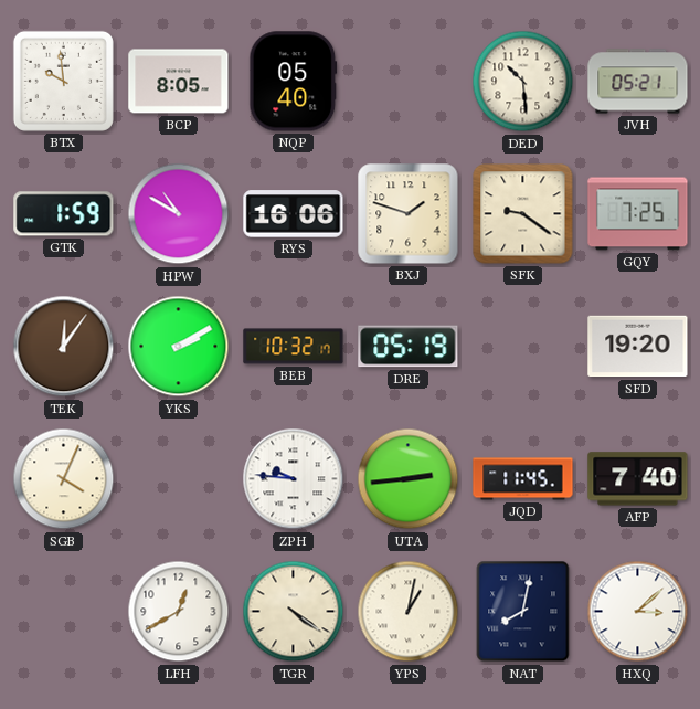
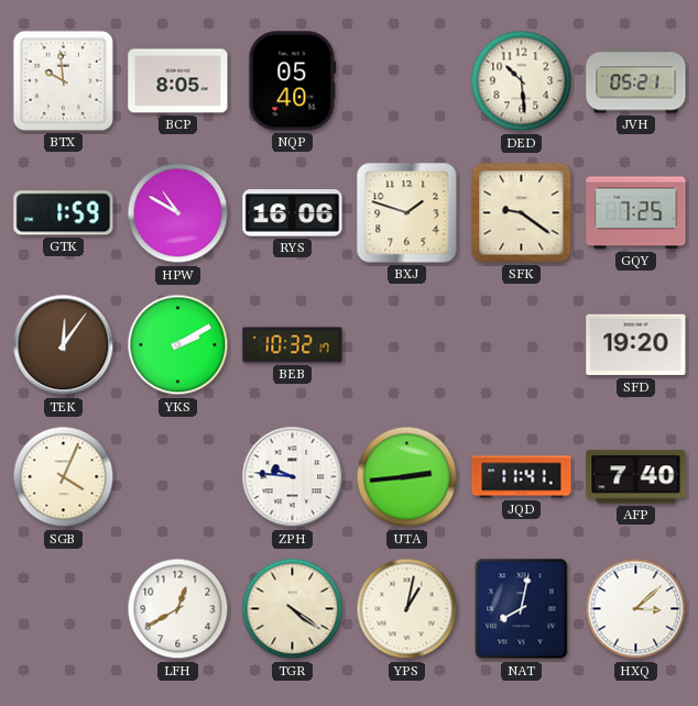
DRE: 05:19 -> none (409, 347)
JQD: 11:45 -> 11:41 (522, 477)
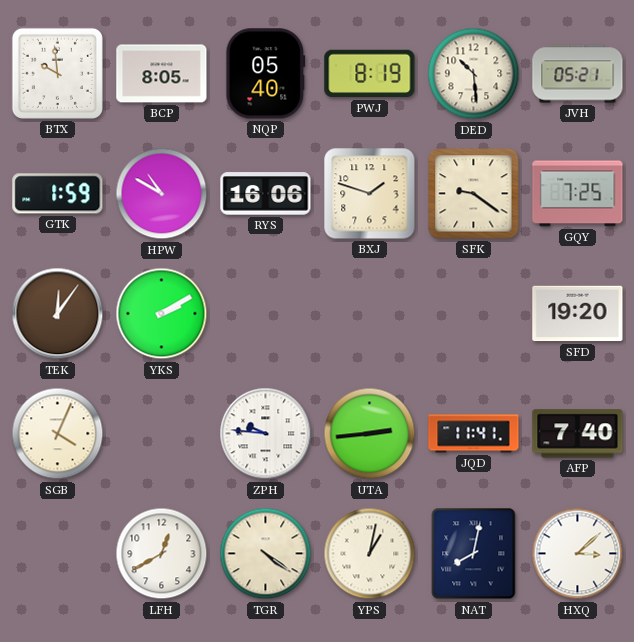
PWJ: none -> 8:19 (370, 74)
BEB: 10:32 -> none (293, 345)
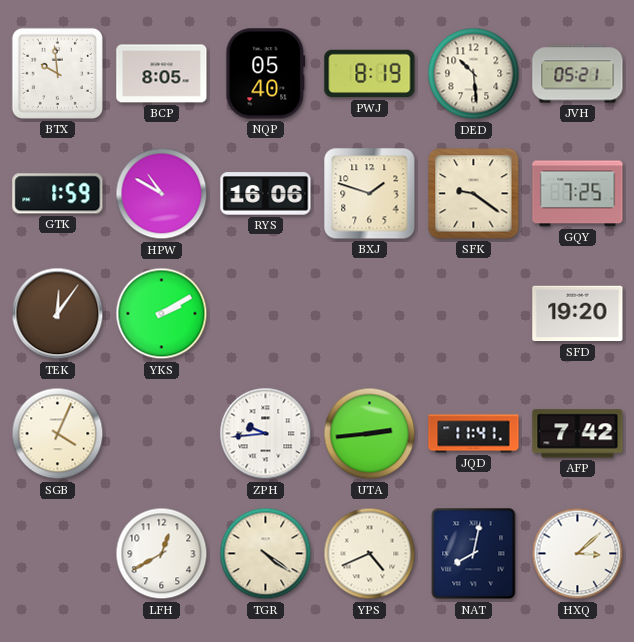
ZPH: 9:46 -> 9:44 (266, 434)
AFP: 7:40 -> 7:42 (578, 434)
YPS: 1:02 -> 4:41 (370, 554)
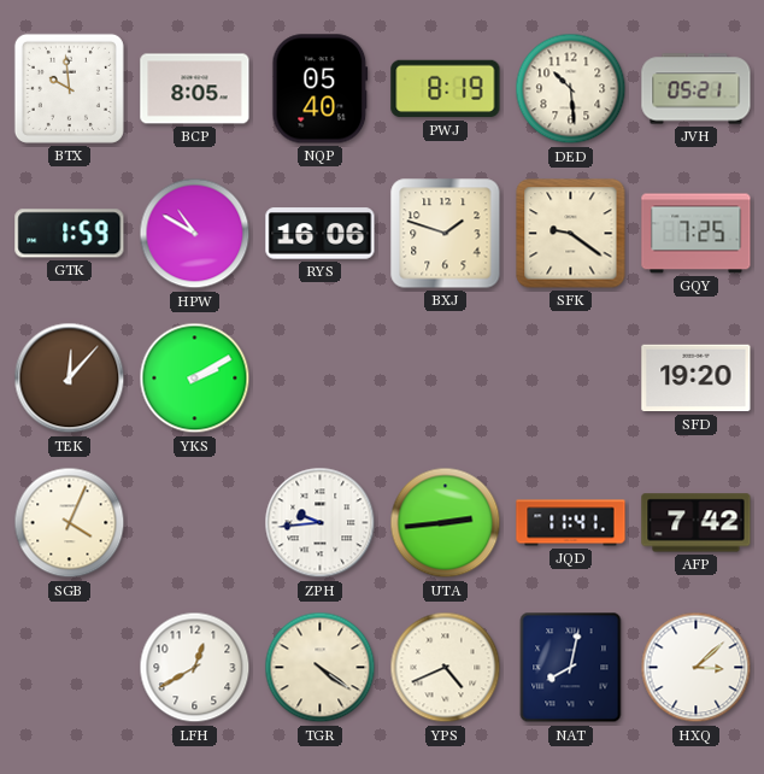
TEK: 12:06 -> 12:07 (70, 379)
